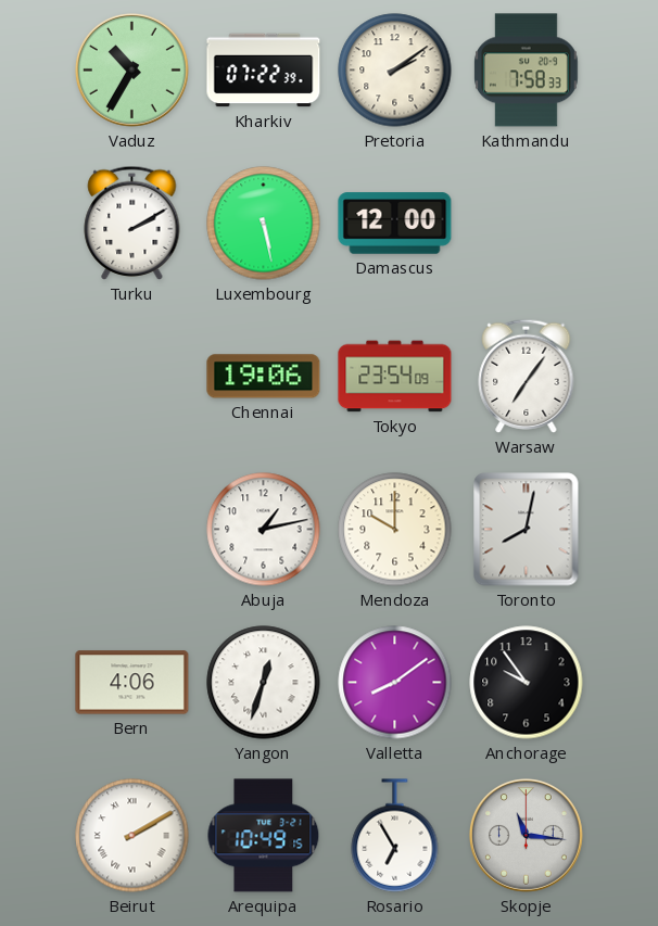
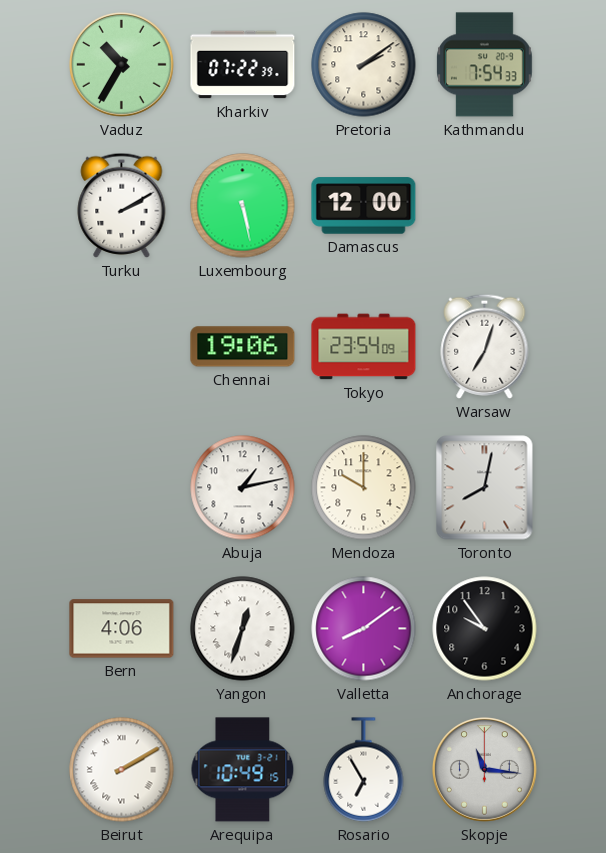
Kathmandu: 7:58 -> 7:54 (485, 65)
Warsaw: 7:06 -> 7:03 (485, 346)
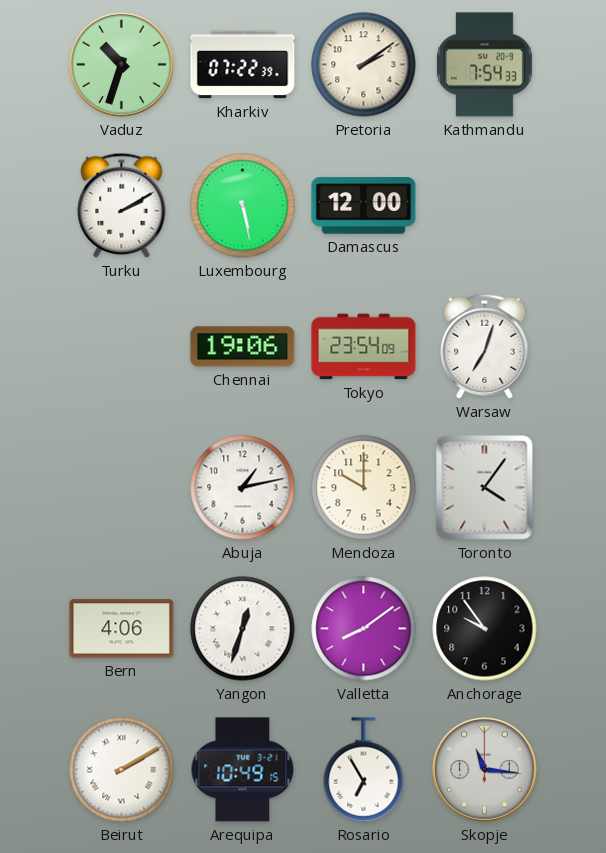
Vaduz: 10:35 -> 10:33 (122, 65)
Toronto: 8:02 -> 4:06 (485, 488)
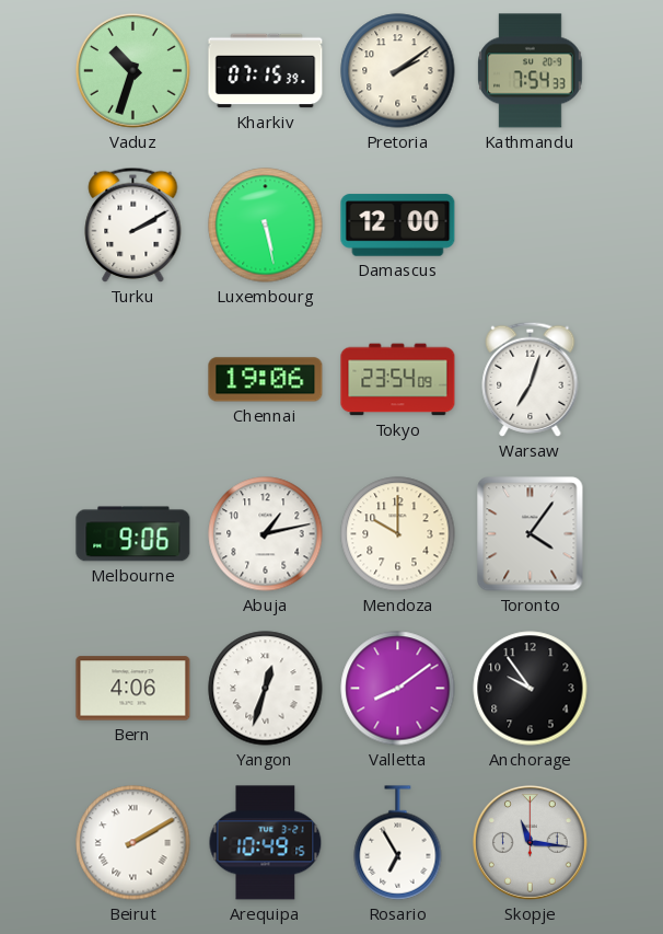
Kharkiv: 07:22 -> 07:15 (266, 71)
Melbourne: none -> 9:06 (133, 534)
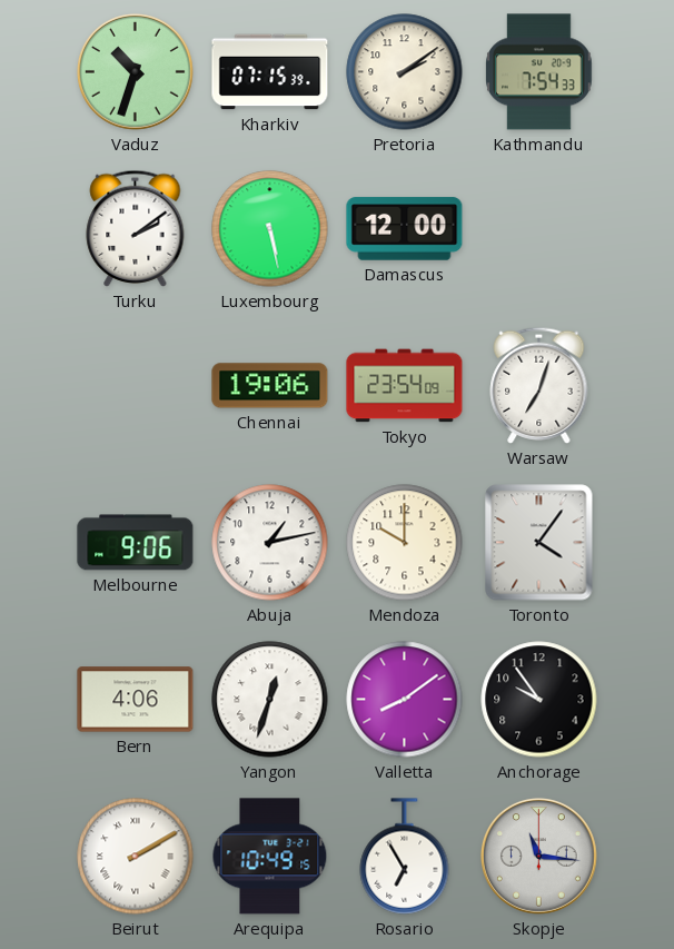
Turku: 2:10 -> 2:09 (136, 228)
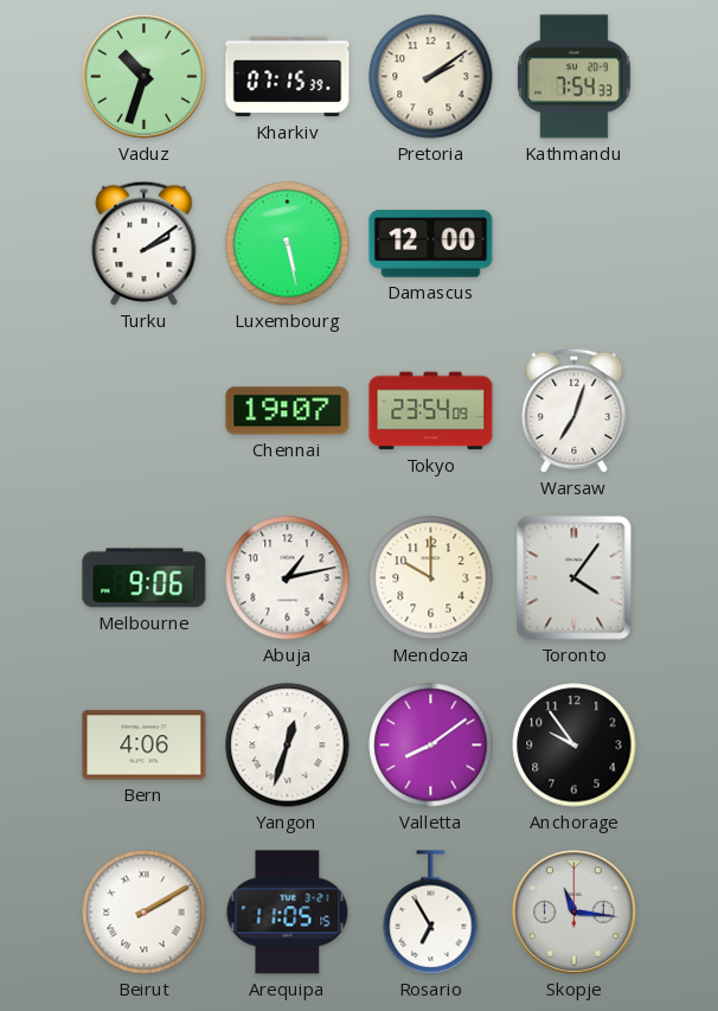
Chennai: 19:06 -> 19:07 (288, 411)
Arequipa: 10:49 -> 11:05 (288, 913)
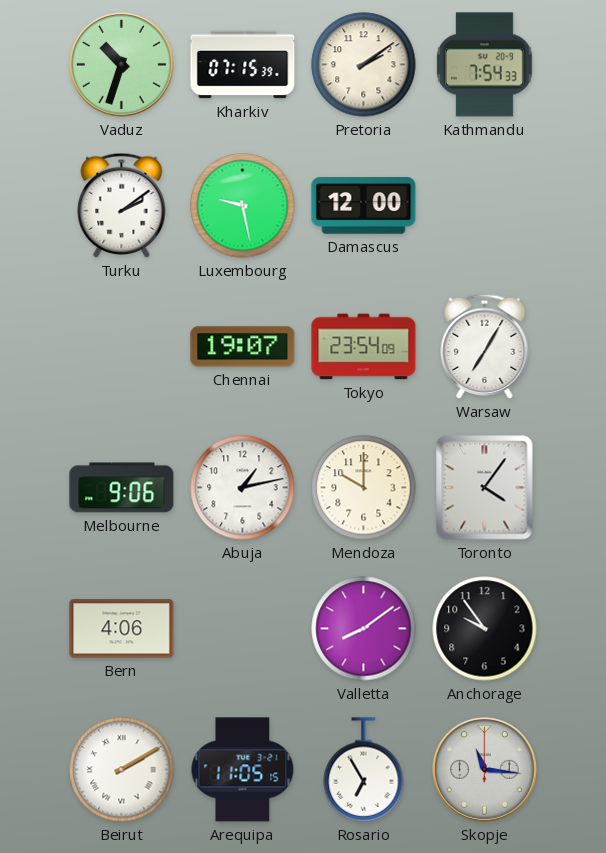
Luxembourg: 5:28 -> 9:28 (243, 206)
Warsaw: 7:03 -> 7:05 (485, 346)
Yangon: 12:33 -> none (288, 746)
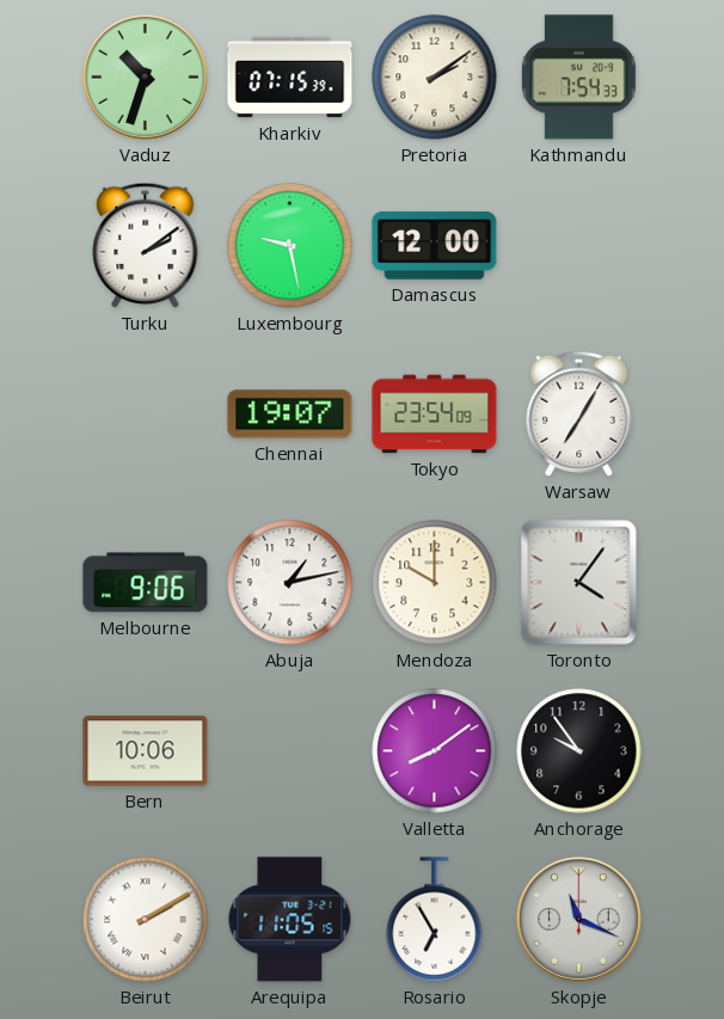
Bern: 4:06 -> 10:06 (146, 751)
Skopje: 11:16 -> 11:19 (579, 920)
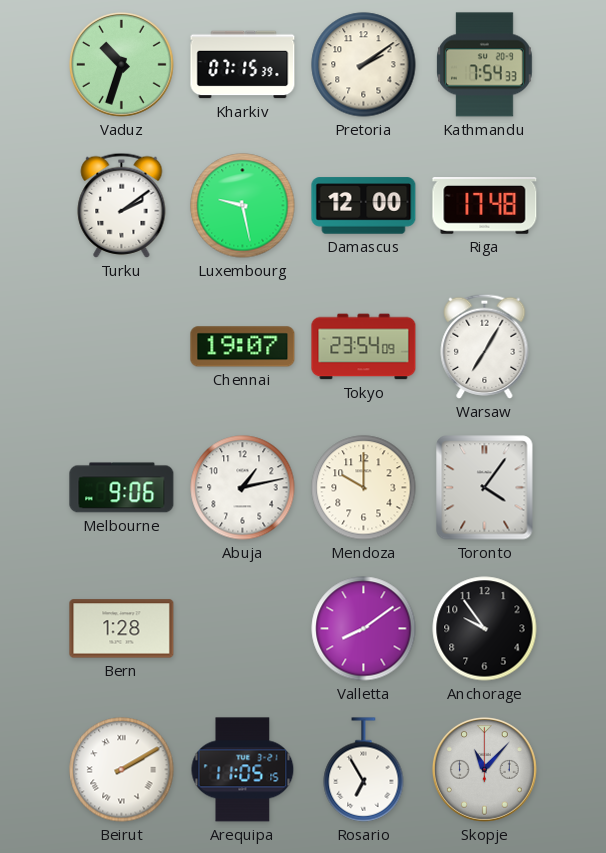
Riga: none -> 17:48 (485, 206)
Bern: 10:06 -> 1:28 (122, 629)
Skopje: 11:19 -> 11:07 (485, 770)
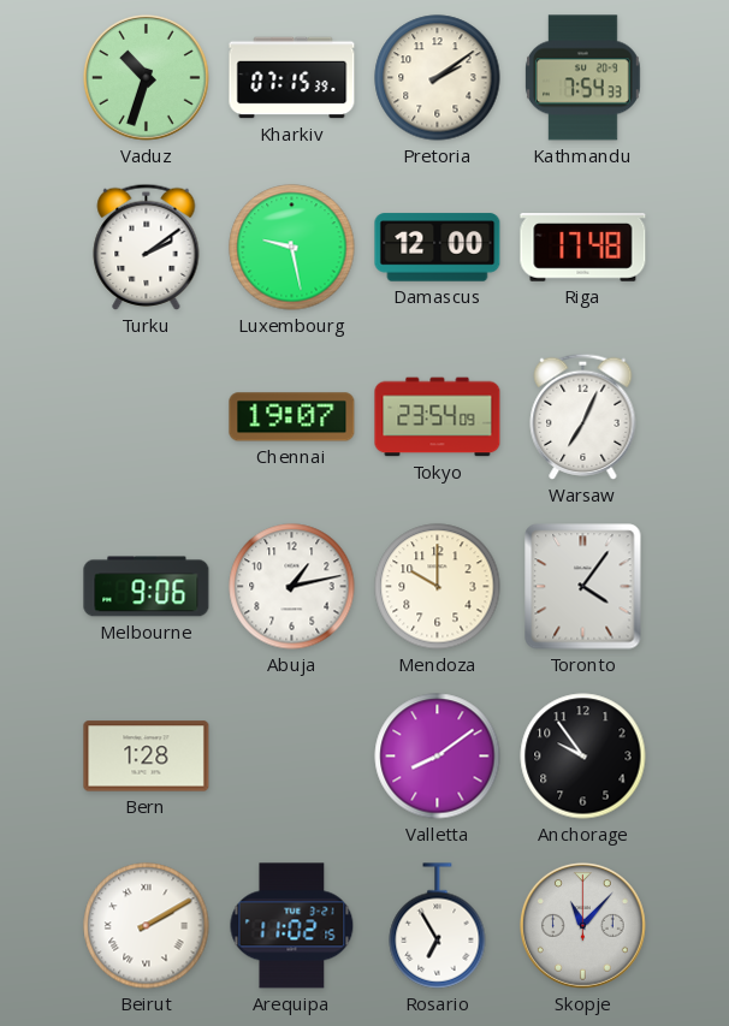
Warsaw: 7:05 -> 7:04 (583, 416)
Arequipa: 11:05 -> 11:02 (292, 926)
